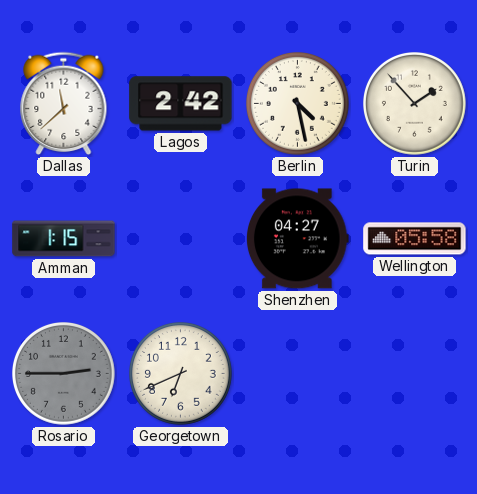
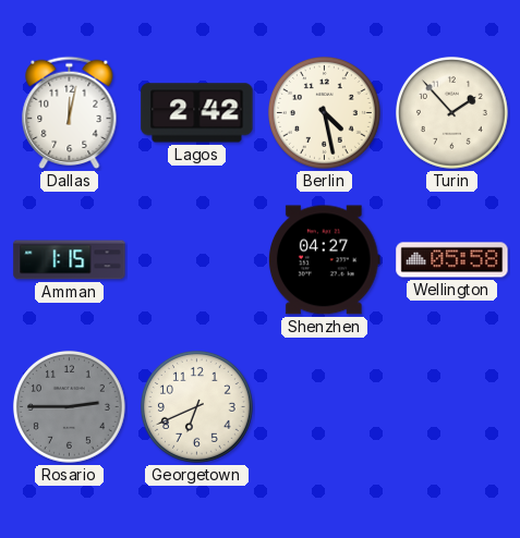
Dallas: 11:38 -> 12:02 (70, 113)
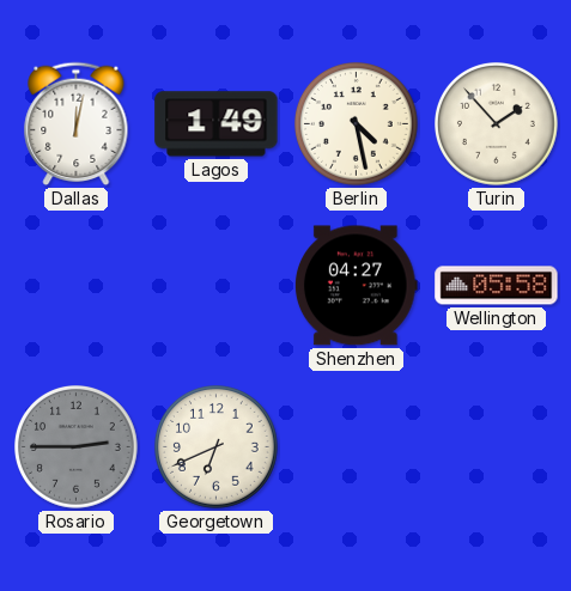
Lagos: 2:42 -> 1:49 (217, 124)
Amman: 1:15 -> none (70, 260)
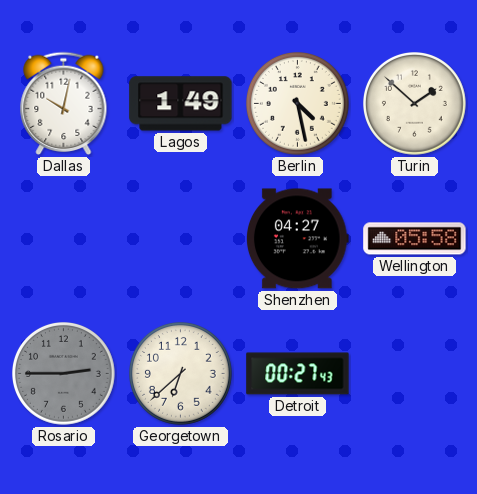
Dallas: 12:02 -> 10:02 (64, 104)
Turin: 1:53 -> 1:52 (415, 104)
Georgetown: 6:41 -> 6:38 (181, 374)
Detroit: none -> 00:27 (298, 374)
